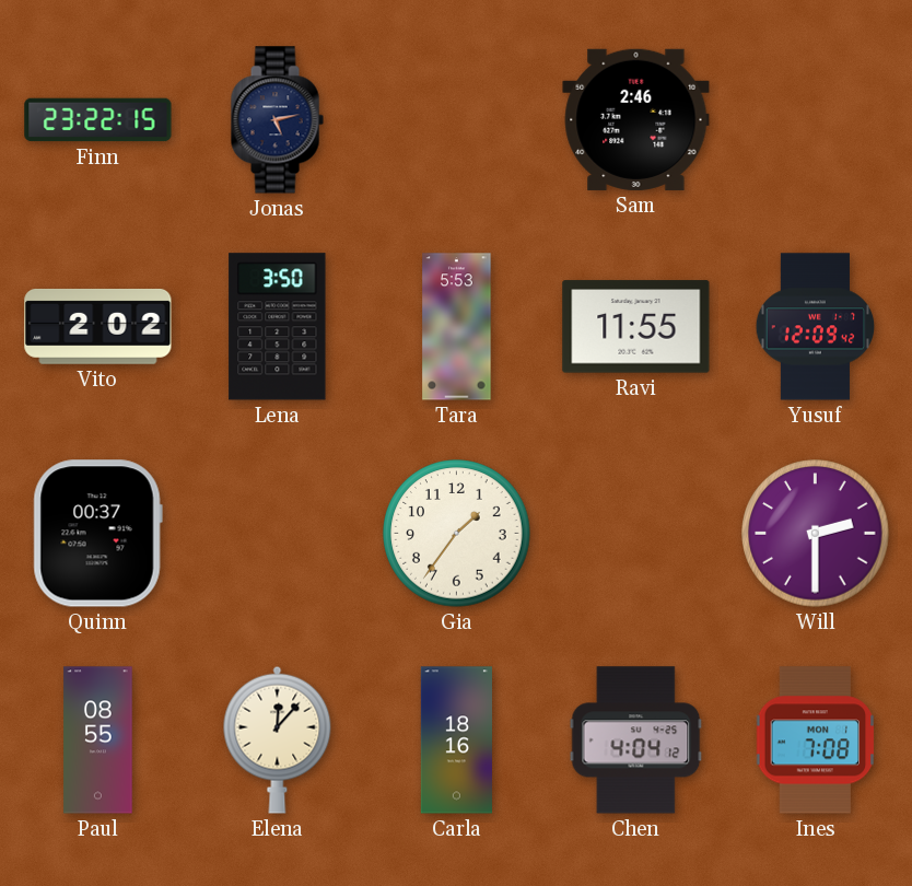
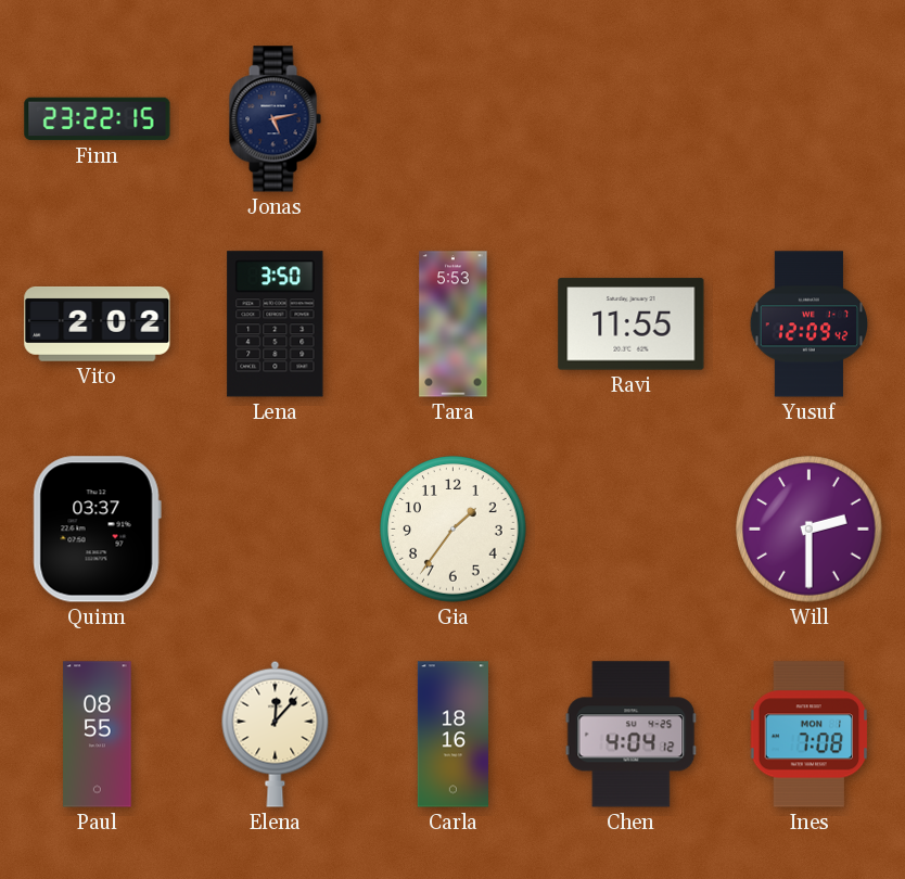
Sam: 2:46 -> none (636, 119)
Quinn: 00:37 -> 03:37 (97, 530)
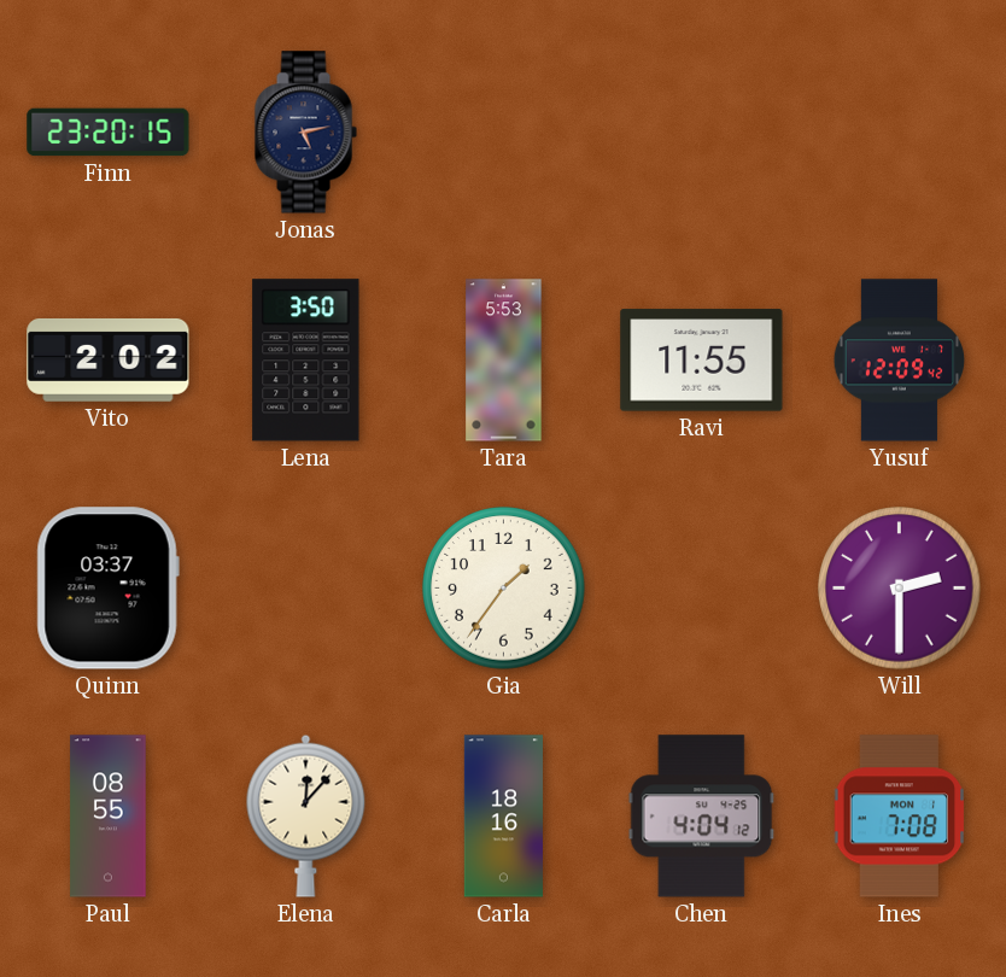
Finn: 23:22 -> 23:20 (109, 133)
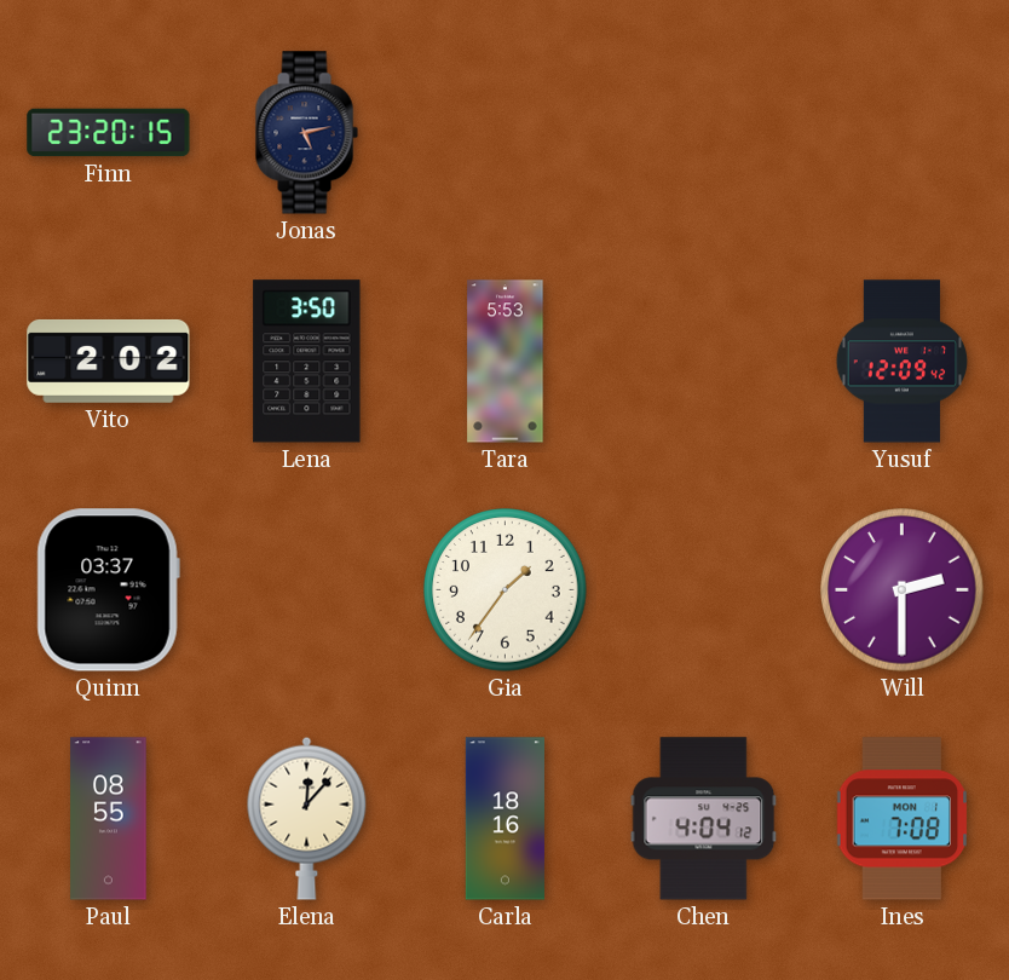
Ravi: 11:55 -> none (702, 361)
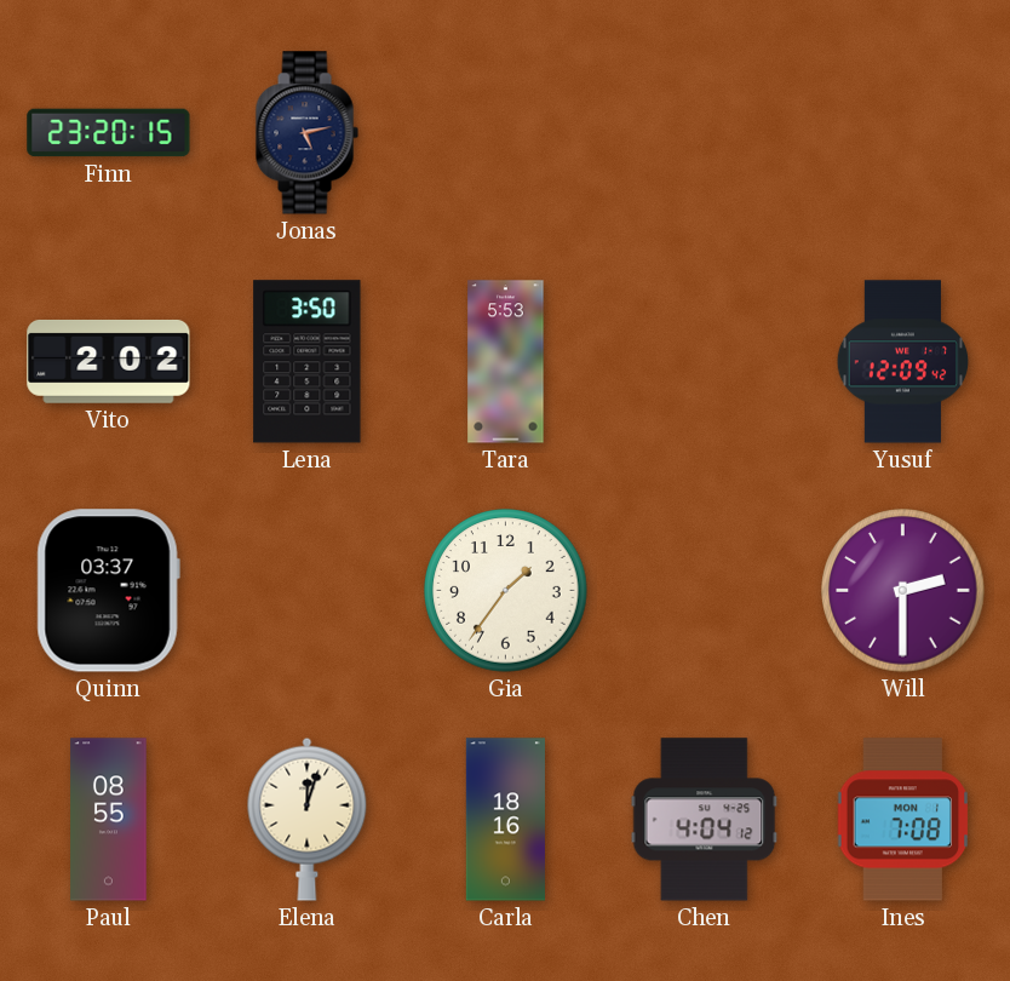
Elena: 12:07 -> 12:03 (308, 819)
